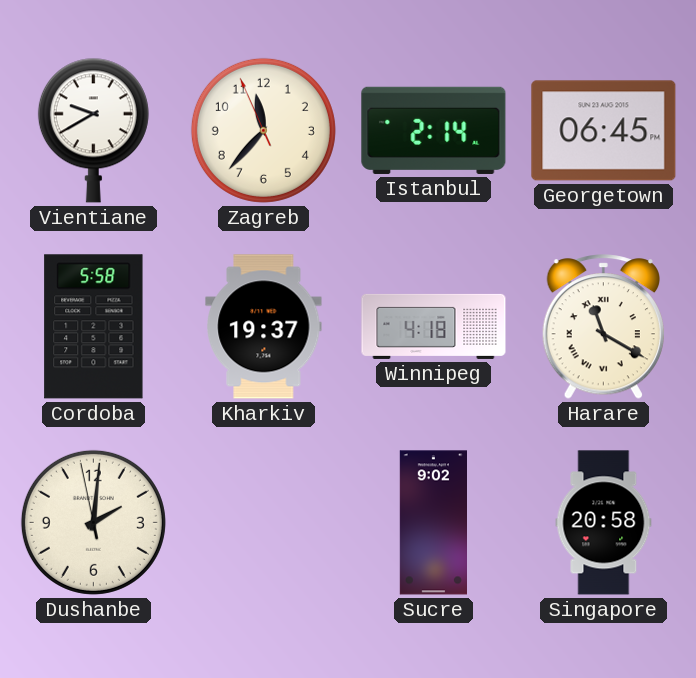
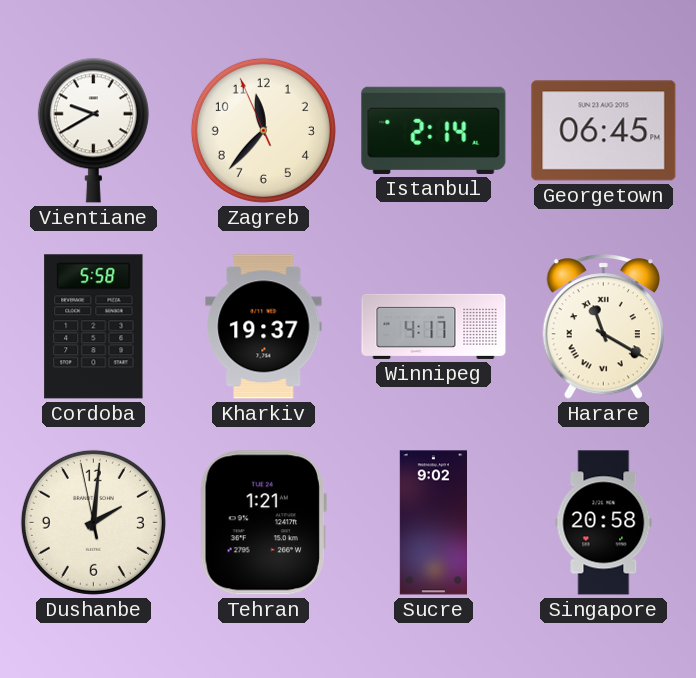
Winnipeg: 4:18 -> 4:17 (434, 326)
Tehran: none -> 1:21 (263, 523)
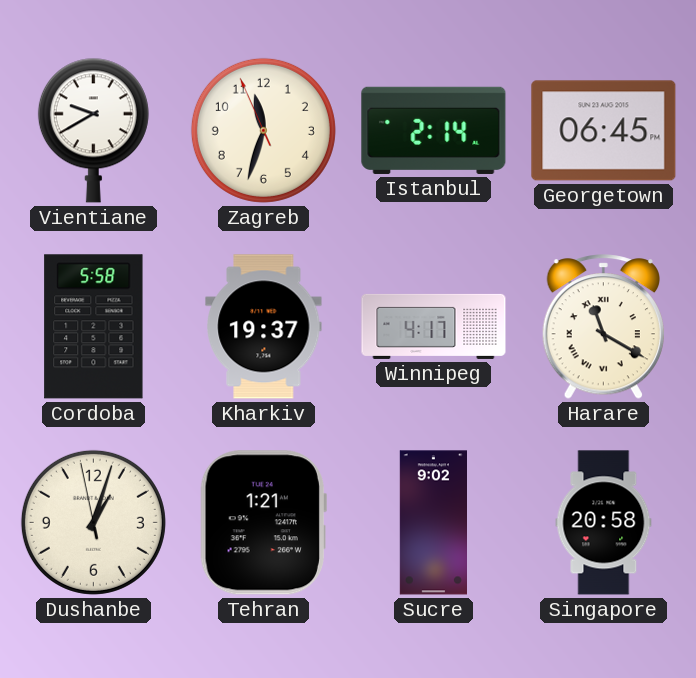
Zagreb: 11:36 -> 11:32 (263, 130)
Dushanbe: 2:00 -> 1:02 (93, 522)
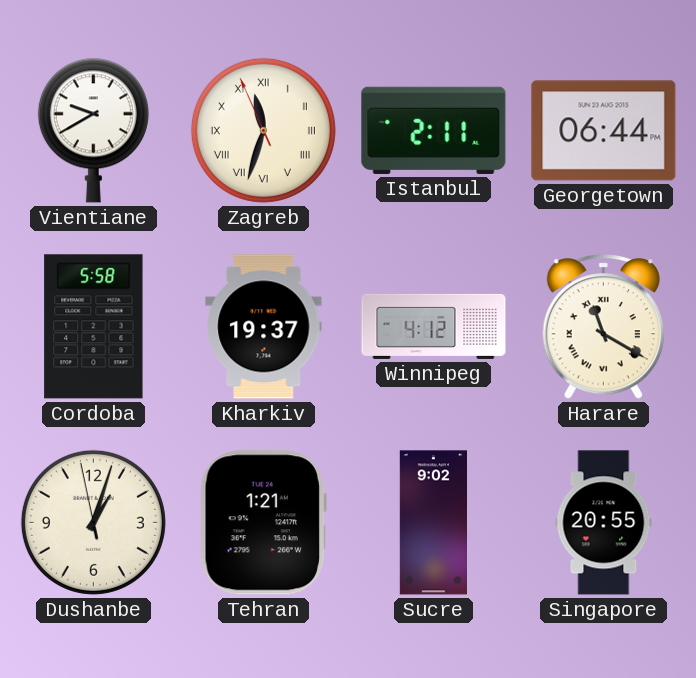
Zagreb numerals: Arabic -> Roman (263, 130)
Istanbul: 2:14 -> 2:11 (434, 130)
Georgetown: 06:45 -> 06:44 (604, 131)
Winnipeg: 4:17 -> 4:12 (434, 326)
Singapore: 20:58 -> 20:55 (604, 523)
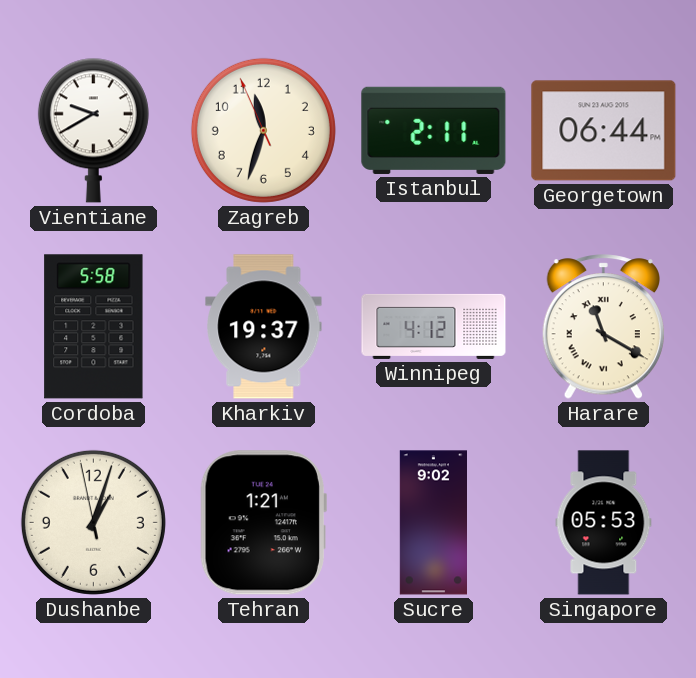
Zagreb numerals: Roman -> Arabic (263, 130)
Singapore: 20:55 -> 05:53 (604, 523)
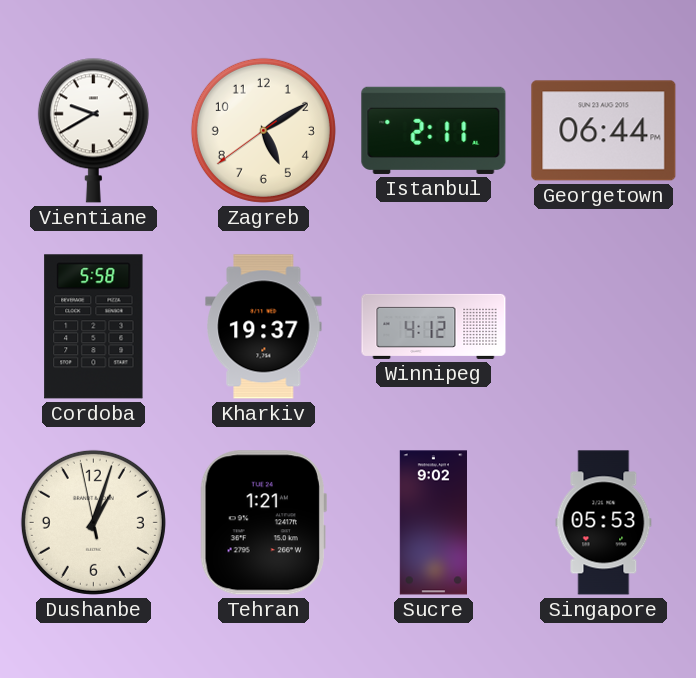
Zagreb: 11:32 -> 5:09 (263, 130)
Harare: 11:20 -> none (603, 327)
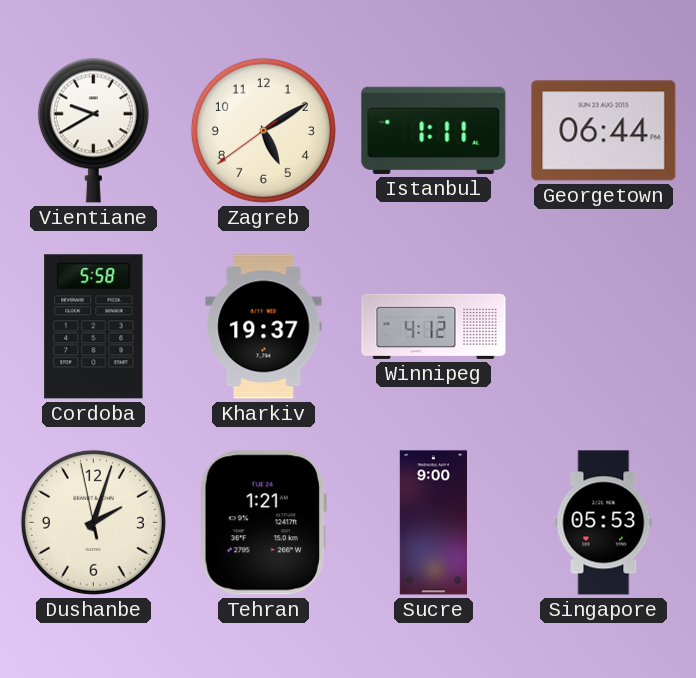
Istanbul: 2:11 -> 1:11 (434, 130)
Dushanbe: 1:02 -> 2:02 (93, 522)
Sucre: 9:02 -> 9:00 (433, 523)
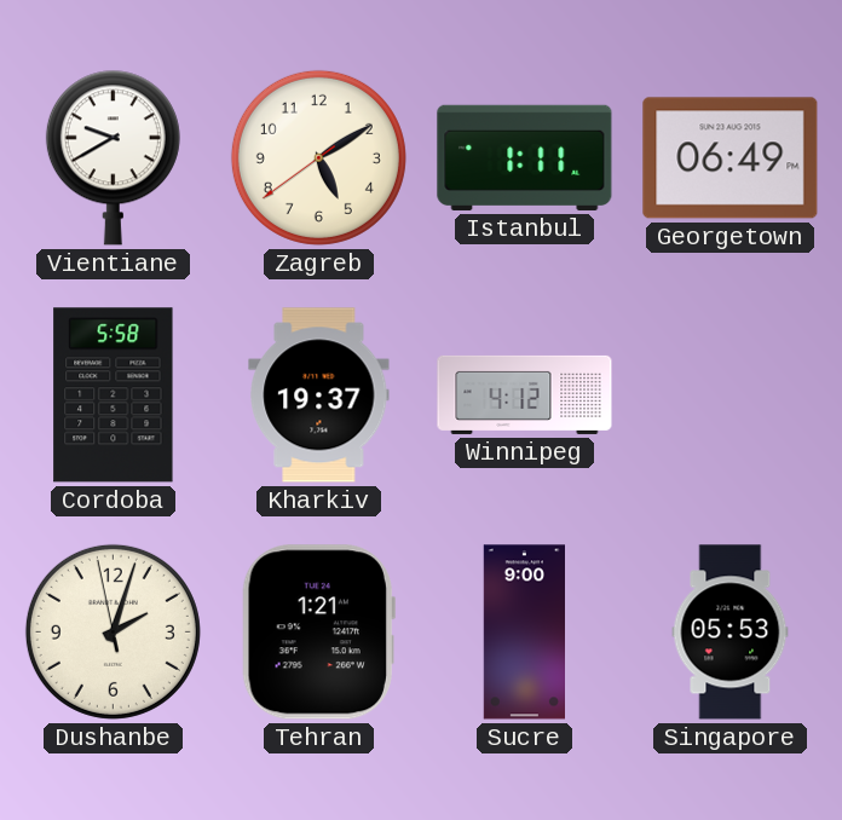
Georgetown: 06:44 -> 06:49 (731, 158)
